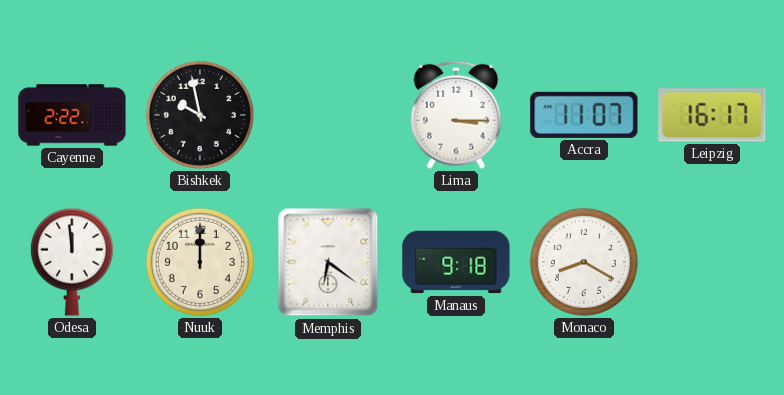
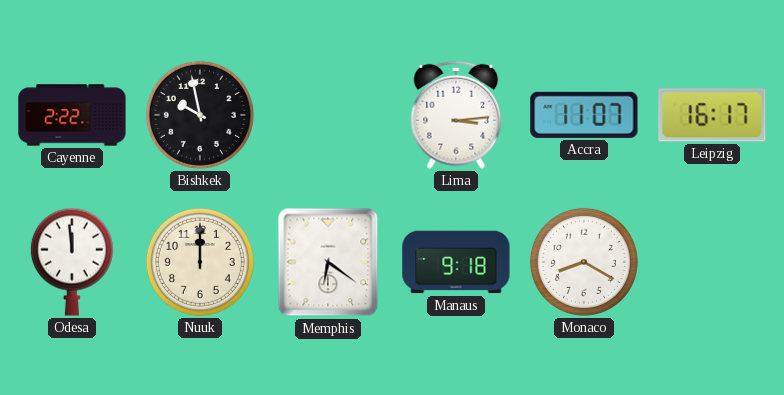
Lima: 3:15 -> 3:14 (456, 115)
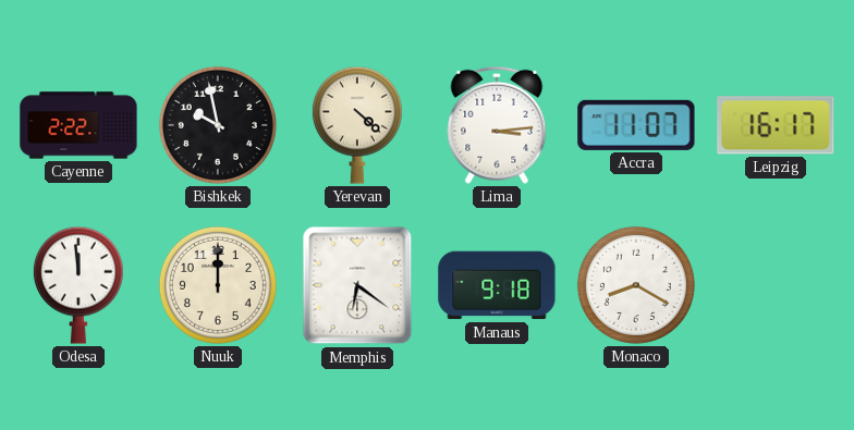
Yerevan: none -> 4:22 (357, 125)
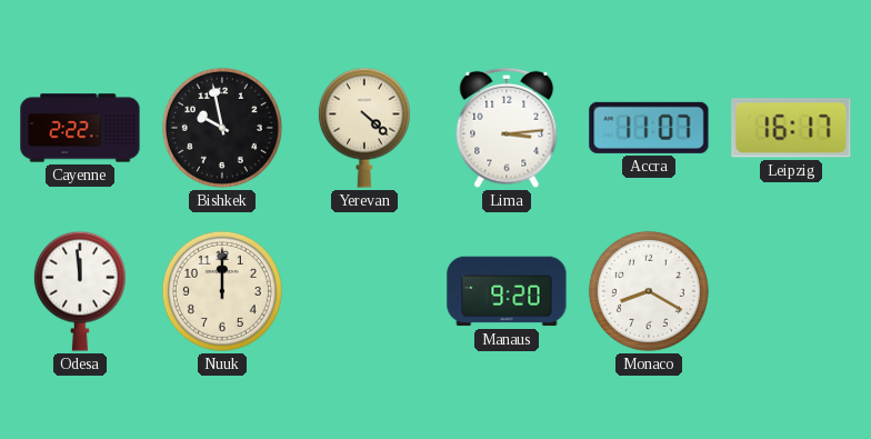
Memphis: 6:21 -> none (357, 285)
Manaus: 9:18 -> 9:20 (507, 291)
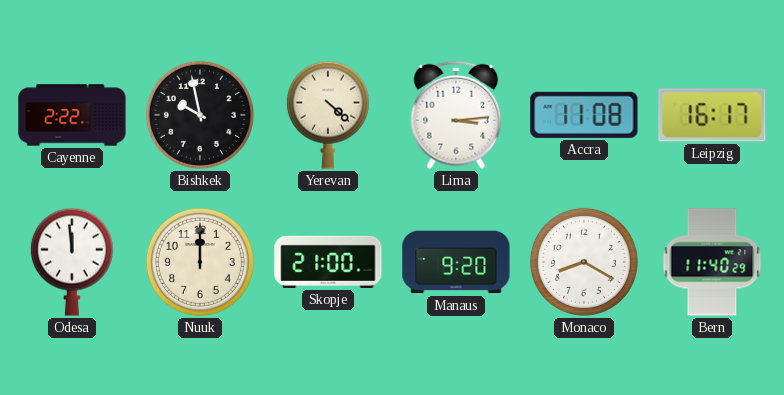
Accra: 11:07 -> 11:08 (584, 115)
Skopje: none -> 21:00 (328, 262)
Bern: none -> 11:40 (712, 262)
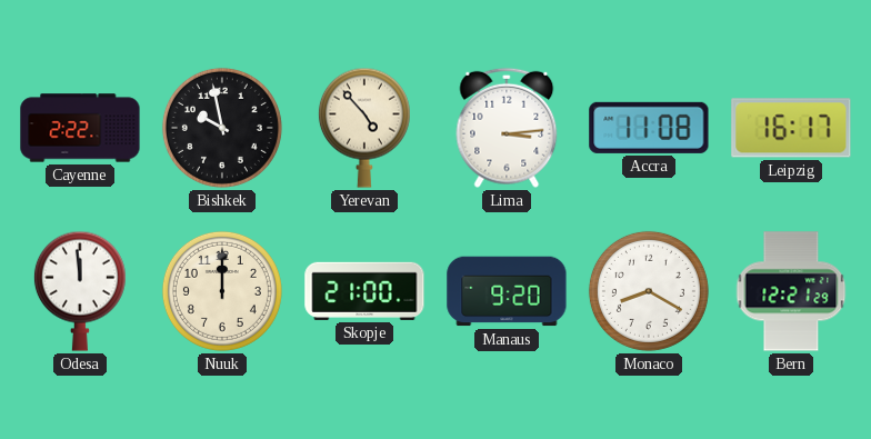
Yerevan: 4:22 -> 4:53 (364, 128)
Bern: 11:40 -> 12:21 (791, 291)
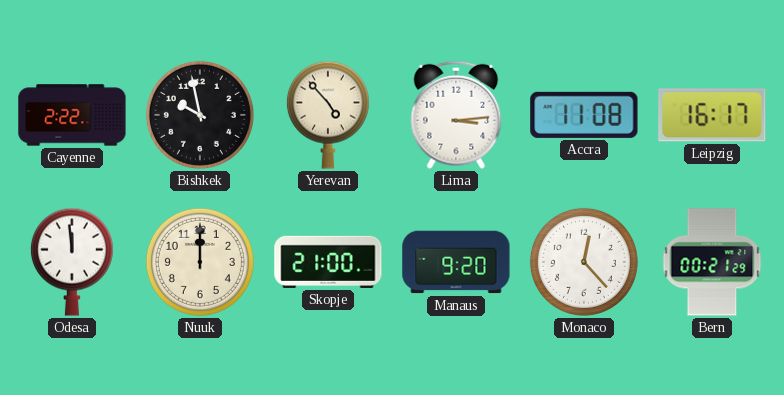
Monaco: 8:20 -> 12:23 (584, 262)
Bern: 12:21 -> 00:21 (712, 262)
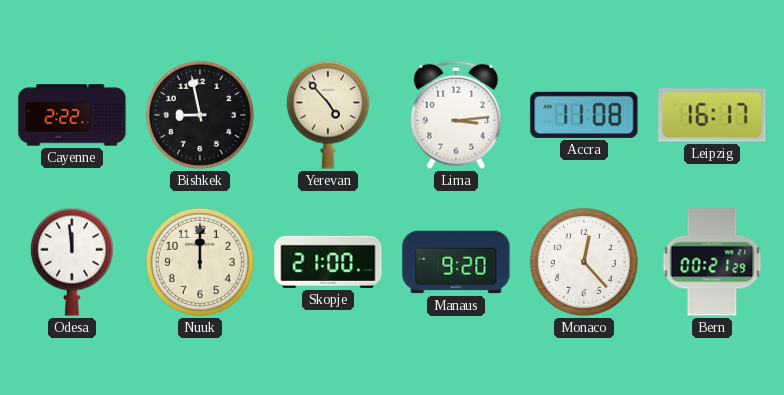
Bishkek: 9:58 -> 8:58 (200, 115)
